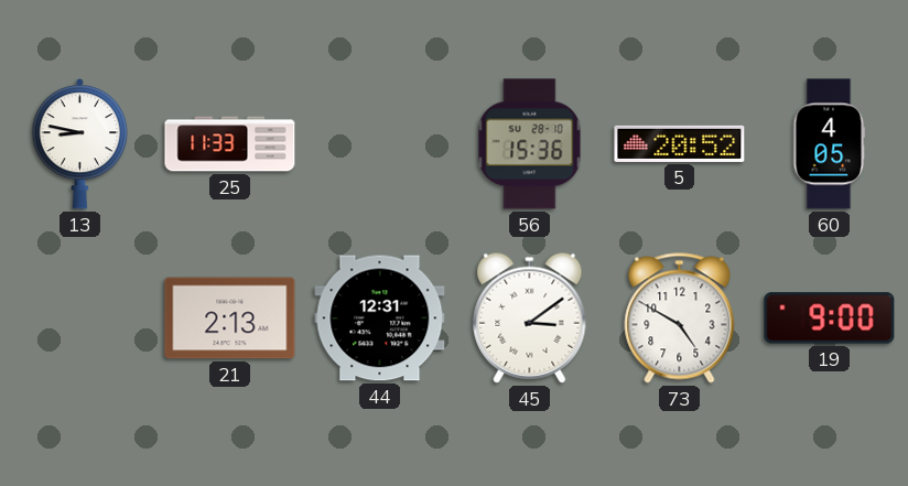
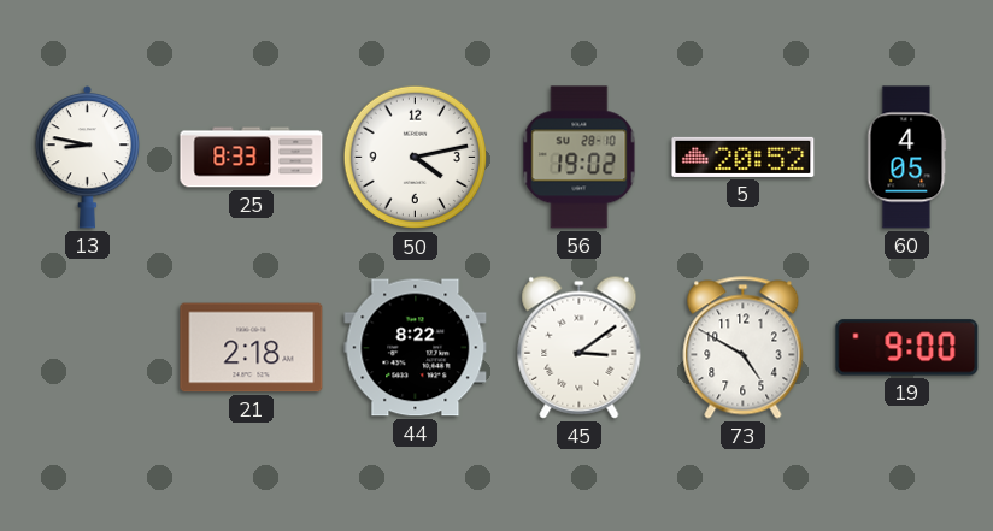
25: 11:33 -> 8:33 (252, 158)
50: none -> 4:13 (416, 158)
56: 15:36 -> 19:02 (580, 158)
21: 2:13 -> 2:18 (252, 348)
44: 12:31 -> 8:22 (416, 348)
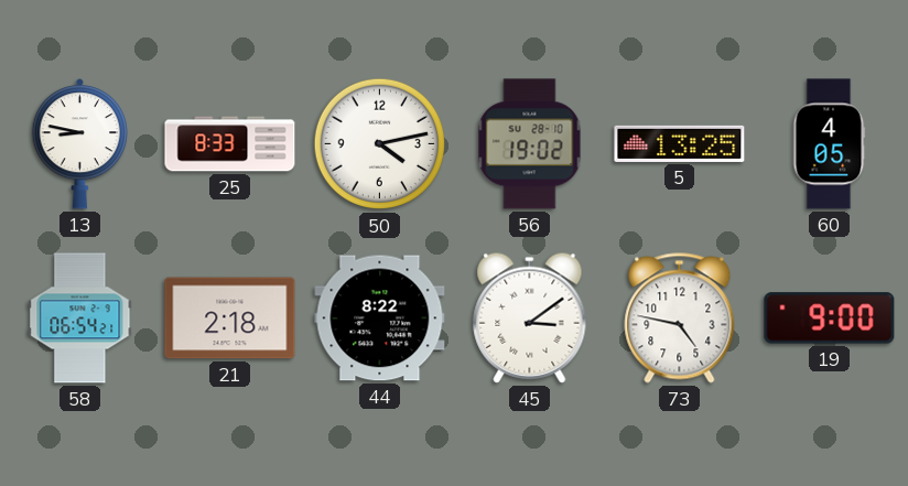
5: 20:52 -> 13:25 (680, 143)
58: none -> 06:54 (80, 318)
73: 4:50 -> 4:47 (680, 318)
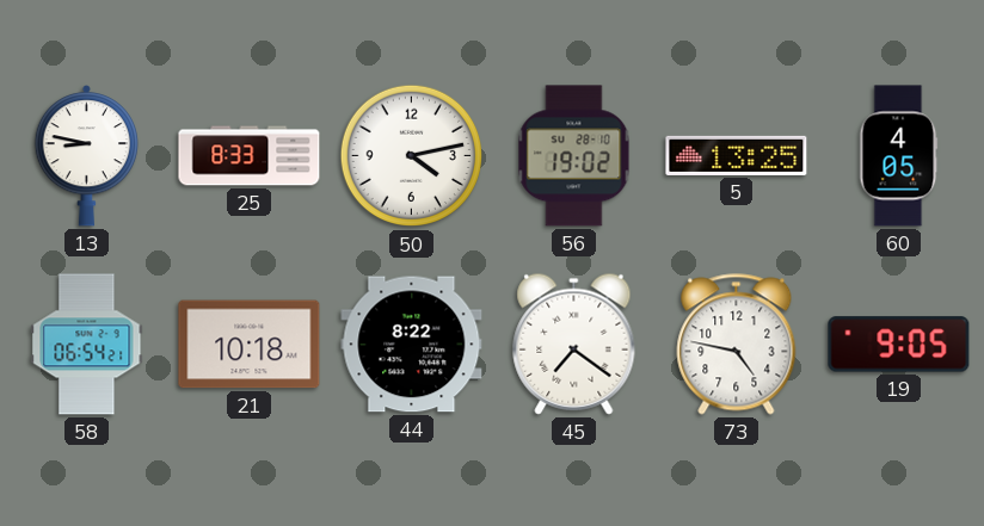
21: 2:18 -> 10:18 (250, 345)
45: 3:09 -> 7:21 (574, 344)
19: 9:00 -> 9:05 (899, 345)
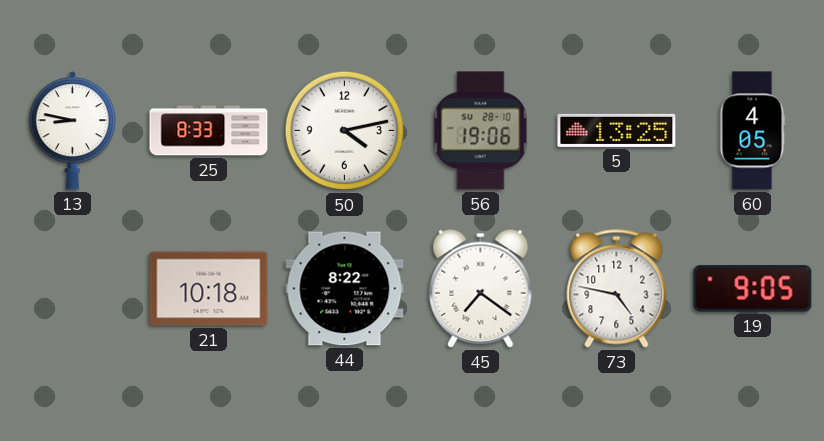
56: 19:02 -> 19:06 (481, 131)
58: 06:54 -> none (87, 345)
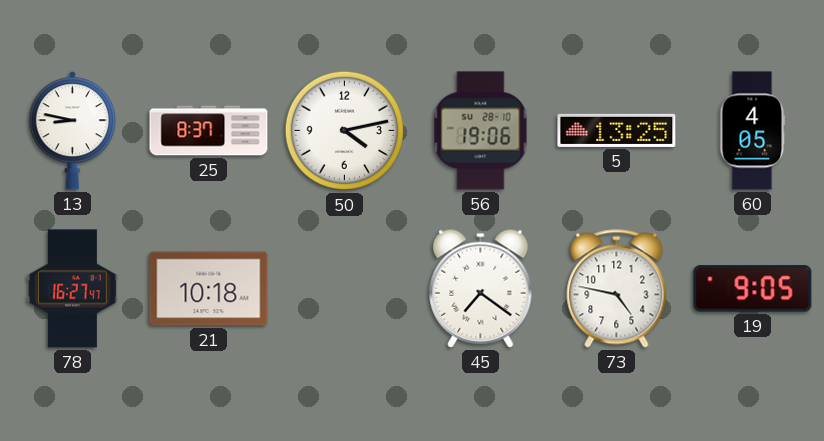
25: 8:33 -> 8:37 (209, 131)
78: none -> 16:27 (73, 289)
44: 8:22 -> none (345, 289)
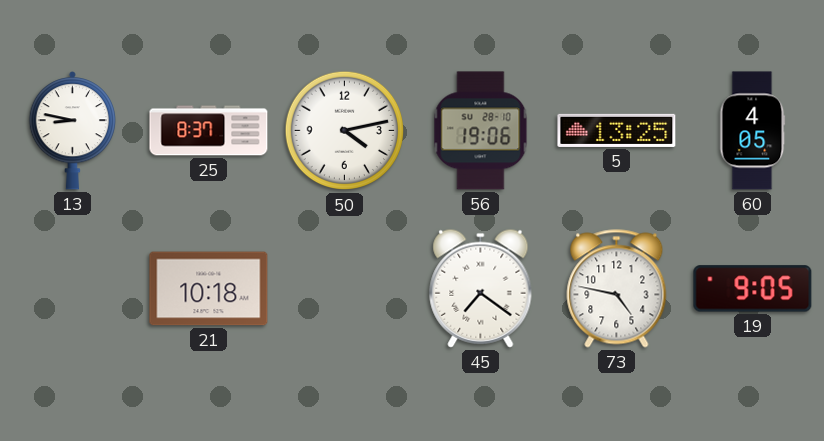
78: 16:27 -> none (73, 289)
